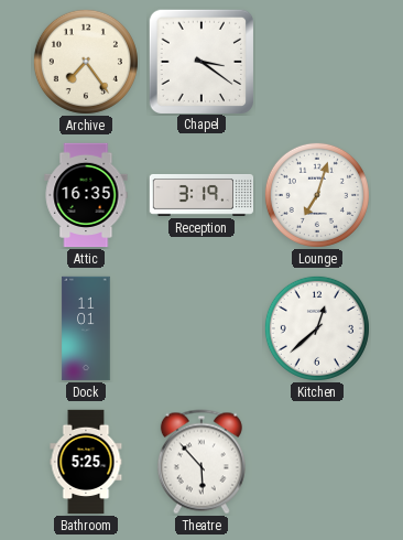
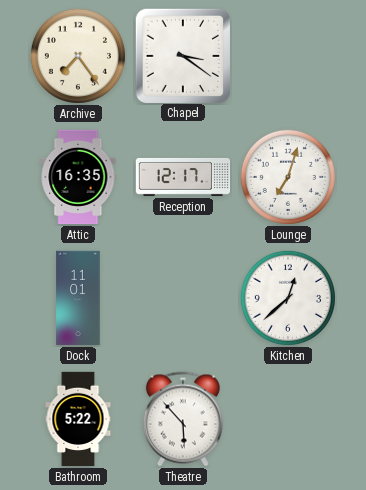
Reception: 3:19 -> 12:17 (183, 177)
Bathroom: 5:25 -> 5:22 (78, 419)
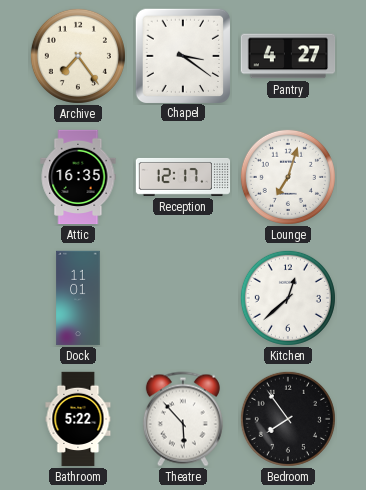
Pantry: none -> 4:27 (288, 56)
Bedroom: none -> 7:54 (288, 419)
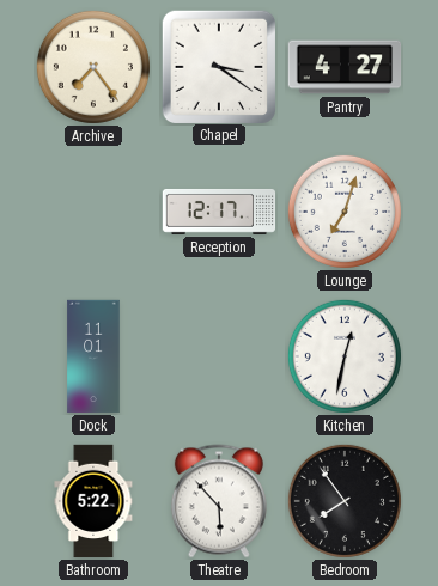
Attic: 16:35 -> none (78, 177)
Kitchen: 12:38 -> 12:32 (345, 356)
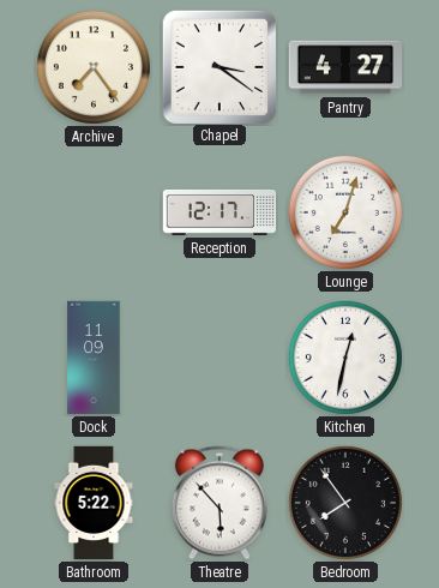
Dock: 11:01 -> 11:09 (94, 358)
